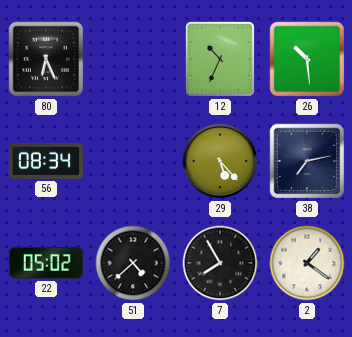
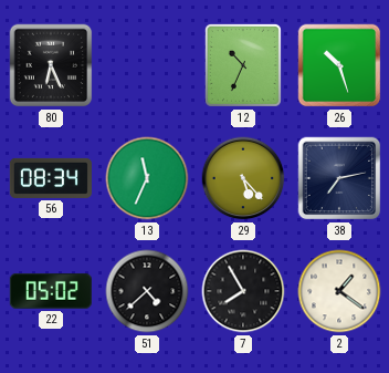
26: 10:29 -> 10:27 (339, 65)
13: none -> 11:34 (147, 178)
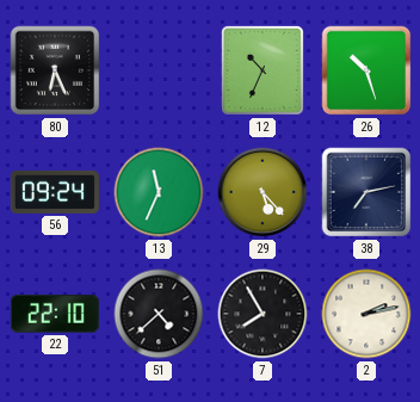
56: 08:34 -> 09:24 (55, 192)
22: 05:02 -> 22:10 (55, 314)
2: 1:21 -> 2:13 (366, 314)
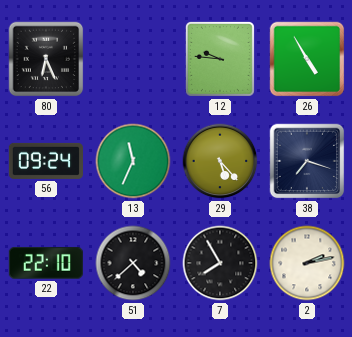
12: 10:34 -> 9:46 (220, 59)
26: 10:27 -> 4:55 (307, 59)
38: 7:13 -> 7:18 (307, 161)
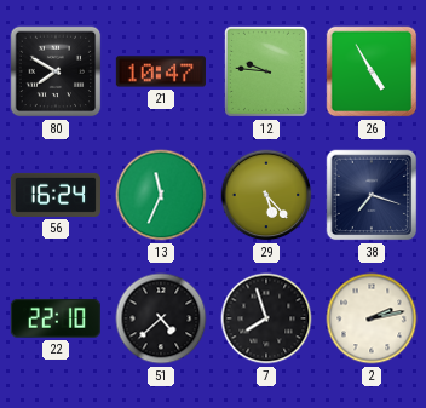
80: 6:26 -> 7:50 (56, 71)
21: none -> 10:47 (161, 71)
56: 09:24 -> 16:24 (56, 195)
7: 7:55 -> 7:57 (266, 318)
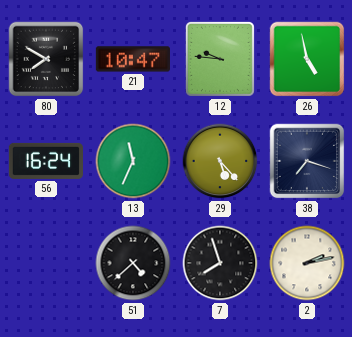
26: 4:55 -> 4:58 (307, 59)
22: 22:10 -> none (56, 318)
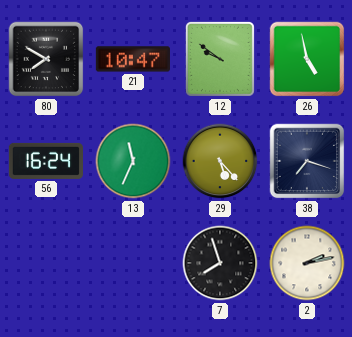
12: 9:46 -> 9:51 (220, 59)
51: 4:38 -> none (133, 263)
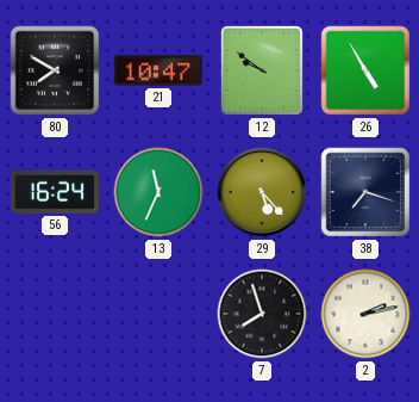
26: 4:58 -> 4:55 (365, 70)
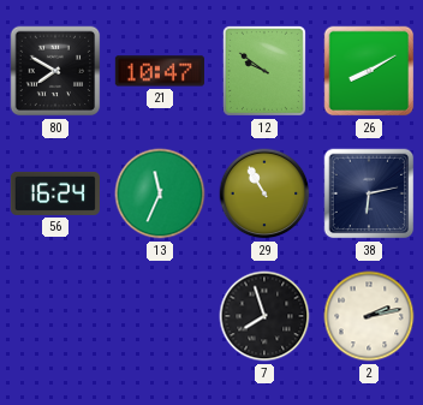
26: 4:55 -> 8:10 (369, 71)
29: 5:23 -> 10:55 (264, 193)
38: 7:18 -> 6:13 (369, 193)
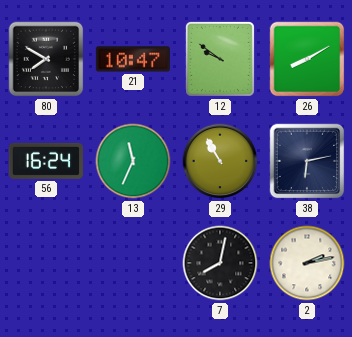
7: 7:57 -> 8:02 (220, 263)
